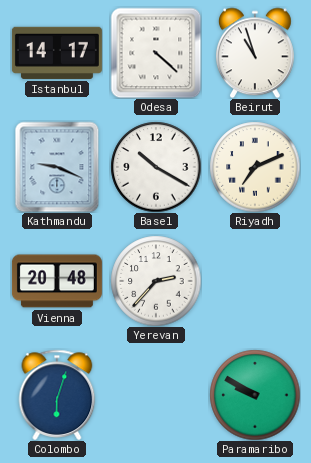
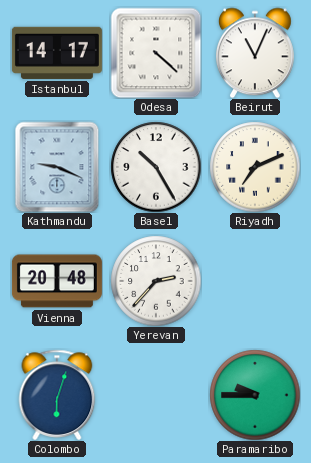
Beirut: 10:57 -> 11:04 (255, 53)
Basel: 10:20 -> 10:25 (156, 167)
Paramaribo: 9:50 -> 9:45 (255, 395)
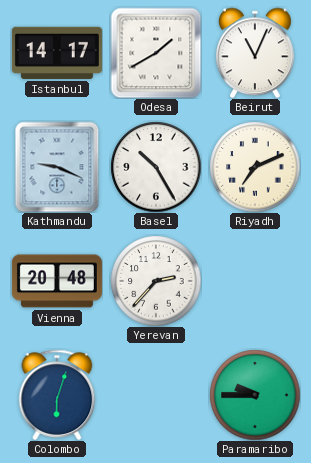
Odesa: 4:22 -> 1:40 (156, 53)
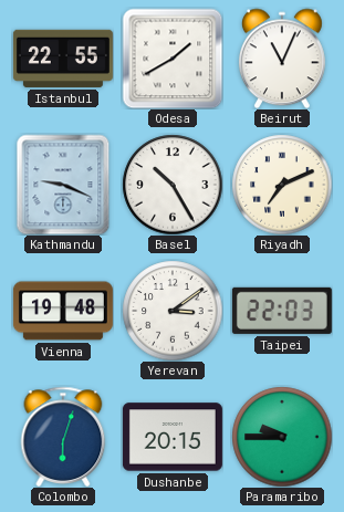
Istanbul: 14:17 -> 22:55 (63, 59)
Vienna: 20:48 -> 19:48 (63, 311)
Yerevan: 2:37 -> 3:09 (173, 311)
Taipei: none -> 22:03 (282, 311)
Dushanbe: none -> 20:15 (173, 437)
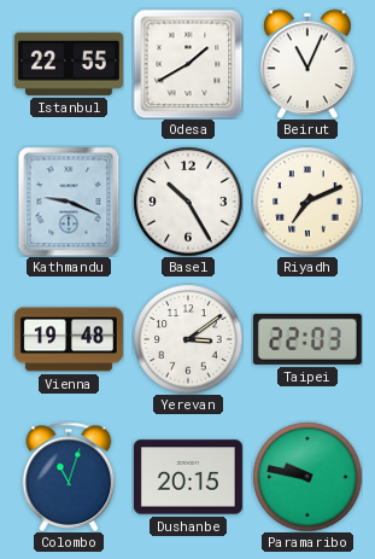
Colombo: 6:03 -> 11:03 (69, 477)
Paramaribo: 9:45 -> 9:47 (307, 477)
